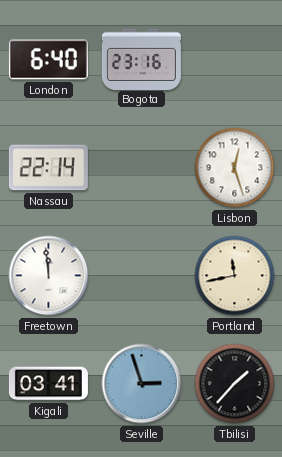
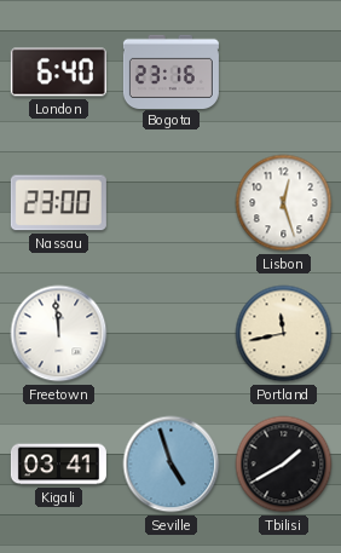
Nassau: 22:14 -> 23:00 (58, 203)
Seville: 2:57 -> 4:57 (172, 465)
Tbilisi: 1:37 -> 1:40 (284, 465)
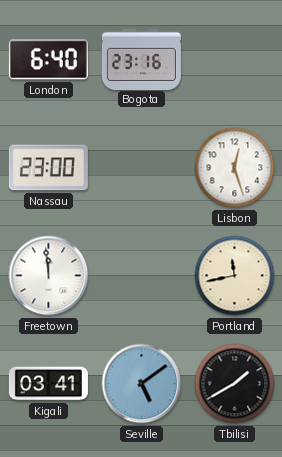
Seville: 4:57 -> 5:09 (142, 384)
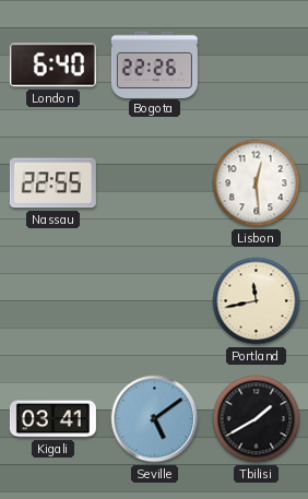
Bogota: 23:16 -> 22:26 (154, 64)
Nassau: 23:00 -> 22:55 (52, 183)
Lisbon: 12:27 -> 12:29 (257, 183)
Freetown: 11:59 -> none (49, 276)
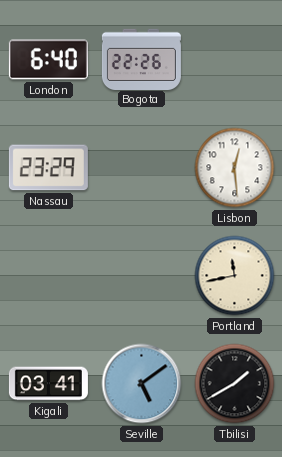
Nassau: 22:55 -> 23:29 (48, 168)
